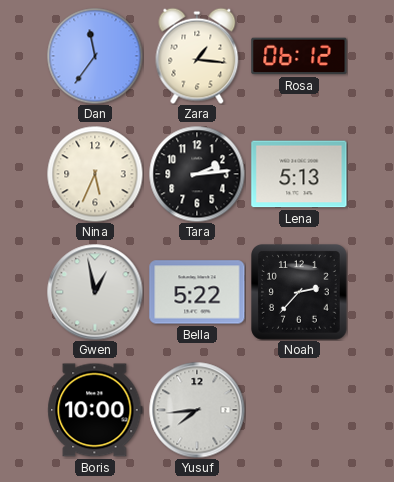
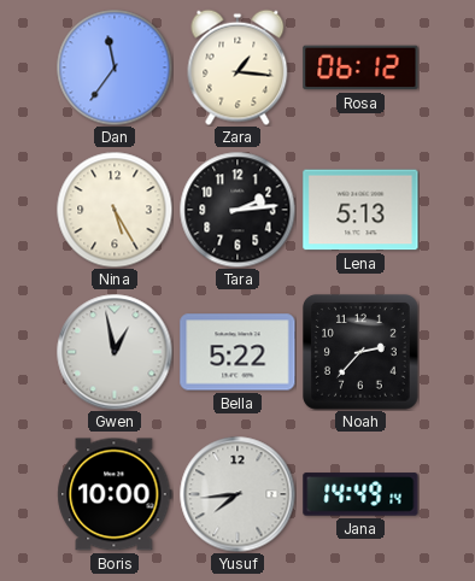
Nina: 5:34 -> 5:25 (115, 210)
Jana: none -> 14:49 (360, 494)
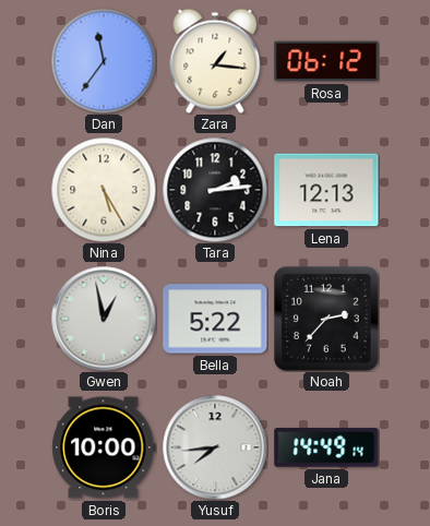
Lena: 5:13 -> 12:13 (326, 190)
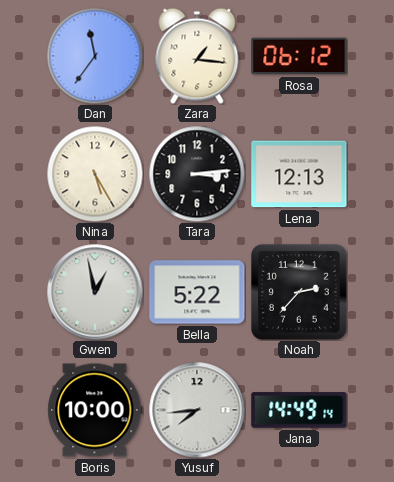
Tara: 2:14 -> 3:14 (197, 174)
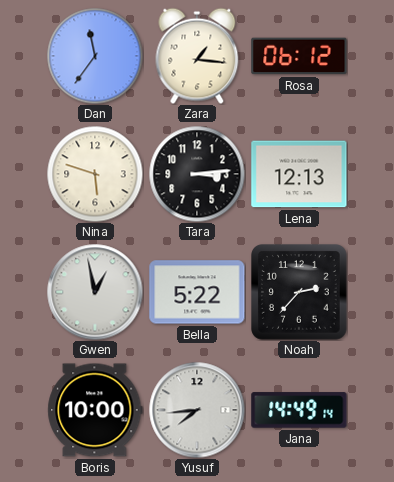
Nina: 5:25 -> 5:48 (95, 174)
